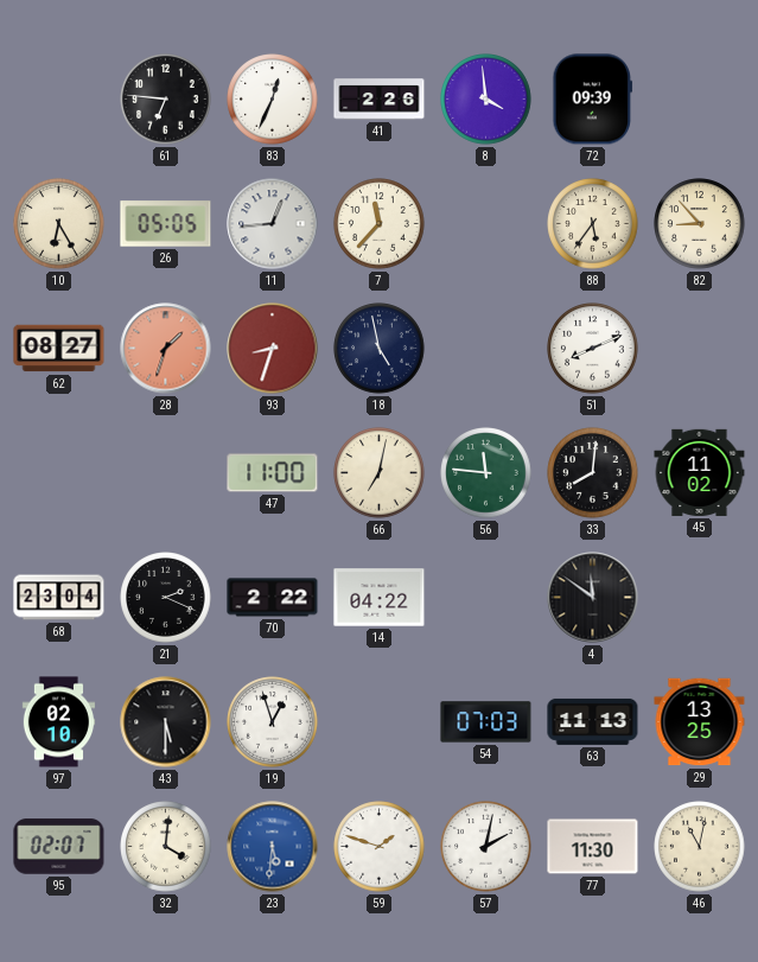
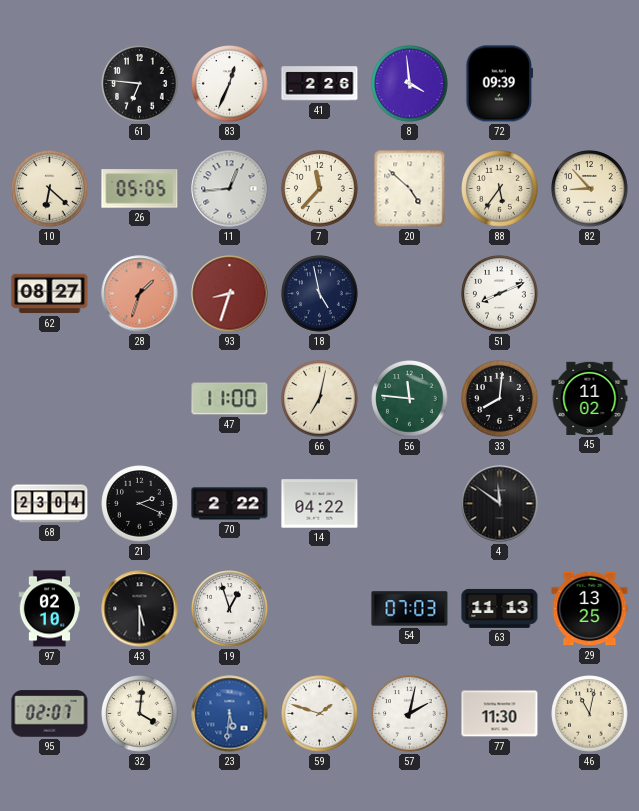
10: 6:25 -> 6:22 (50, 189)
20: none -> 4:52 (410, 189)
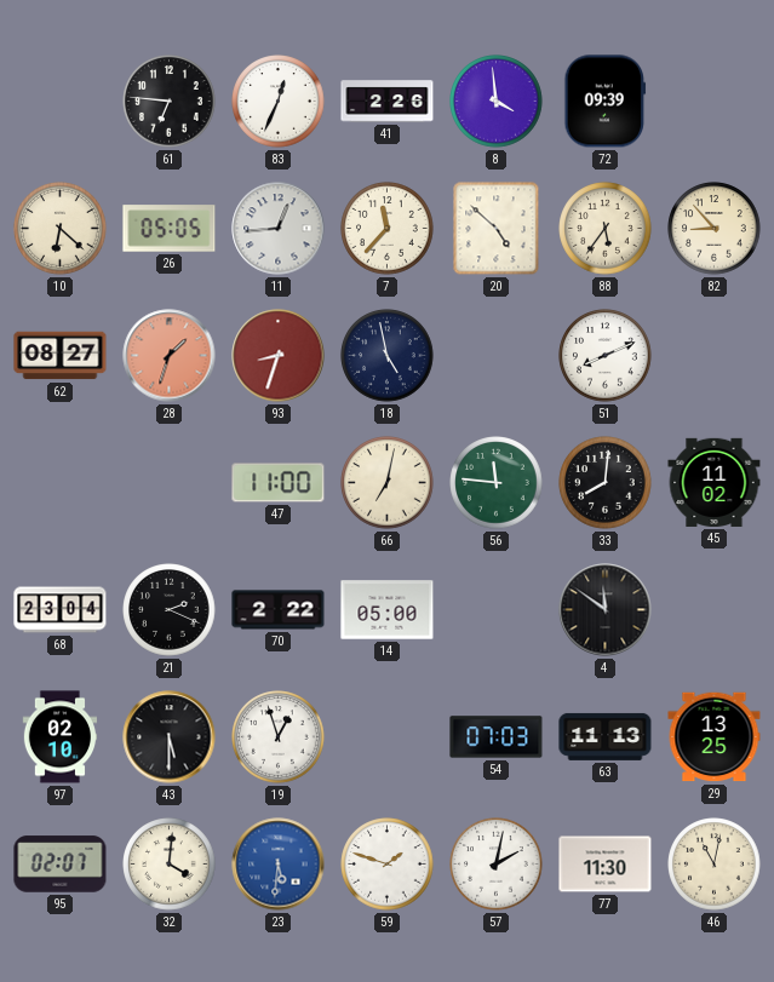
14: 04:22 -> 05:00 (388, 610)
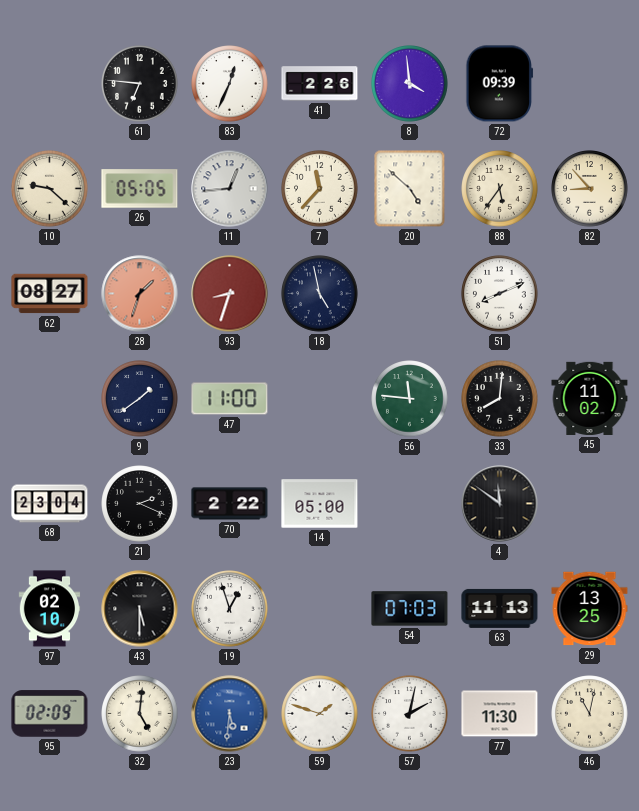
10: 6:22 -> 9:22 (50, 189)
9: none -> 1:39 (140, 399)
66: 7:02 -> none (388, 483)
95: 02:07 -> 02:09 (50, 714)
32: 4:01 -> 5:01 (140, 714)
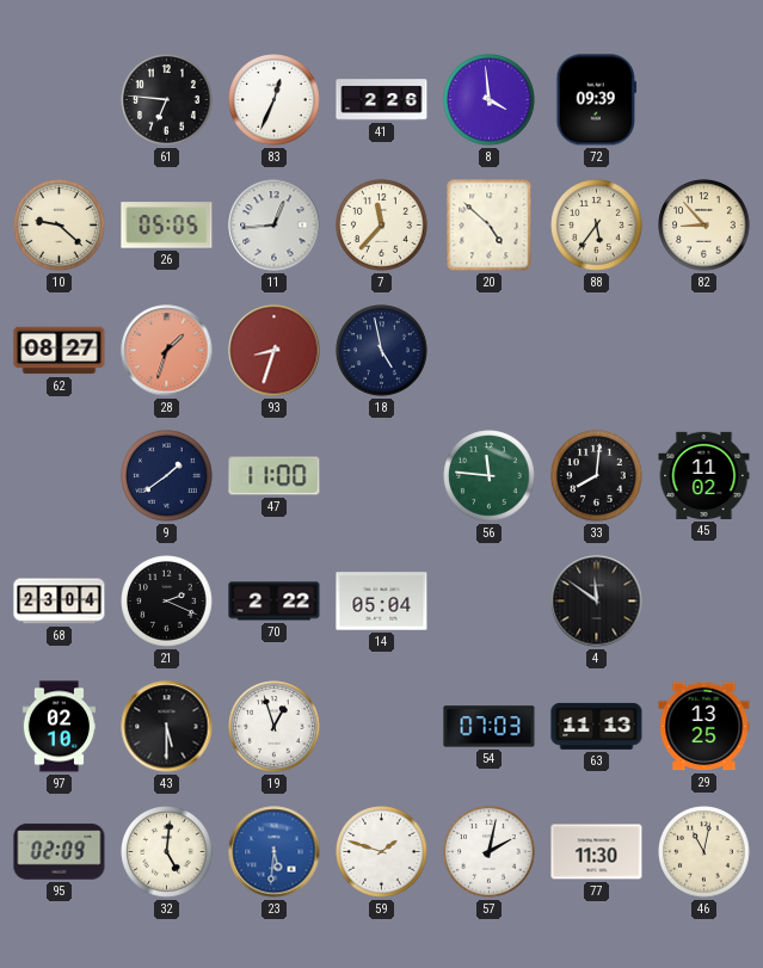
51: 8:11 -> none (500, 294)
14: 05:00 -> 05:04 (382, 602)
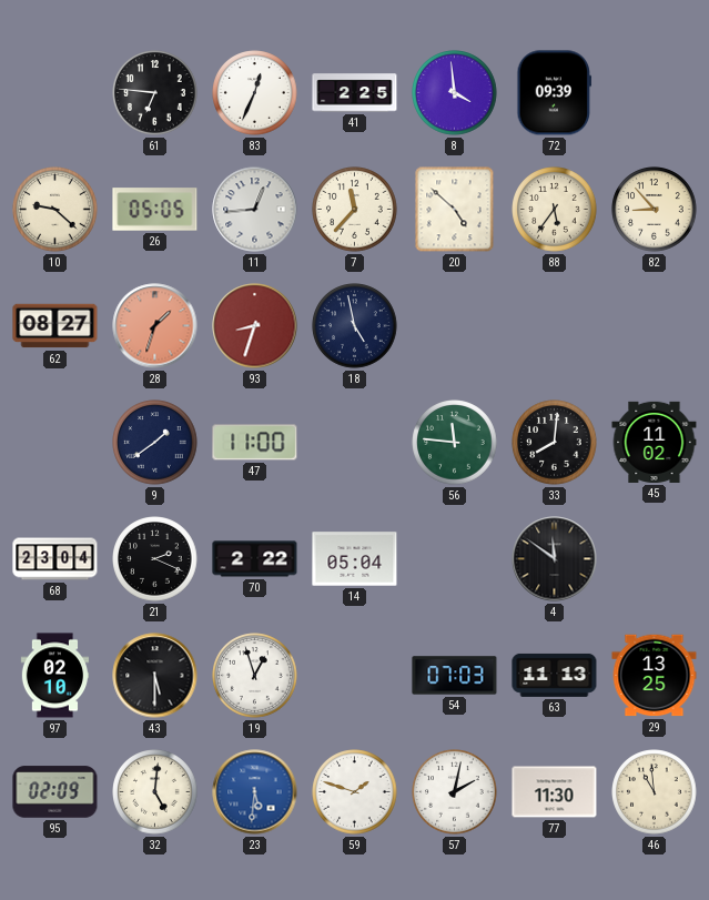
41: 2:26 -> 2:25 (355, 93)
46: 11:02 -> 10:59 (655, 792)
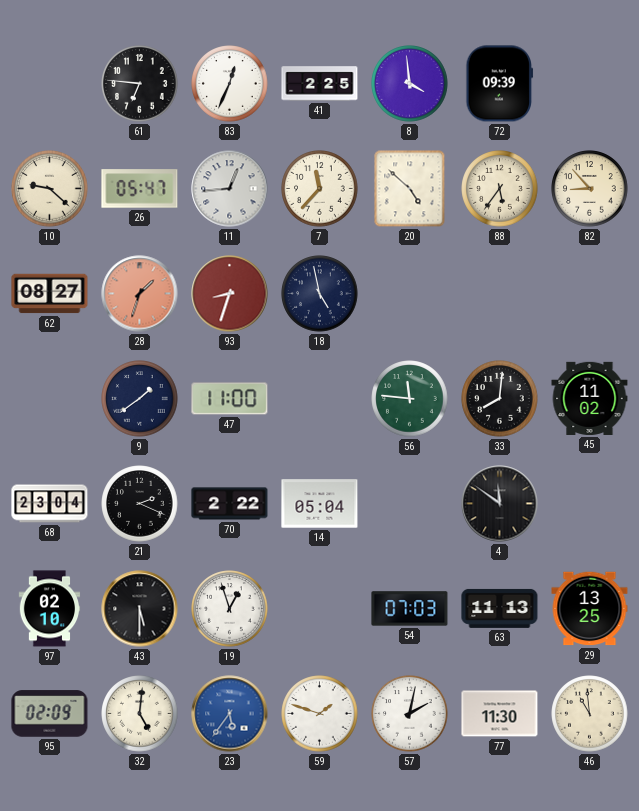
26: 05:05 -> 05:47 (140, 189)
23: 5:31 -> 5:36 (230, 714)
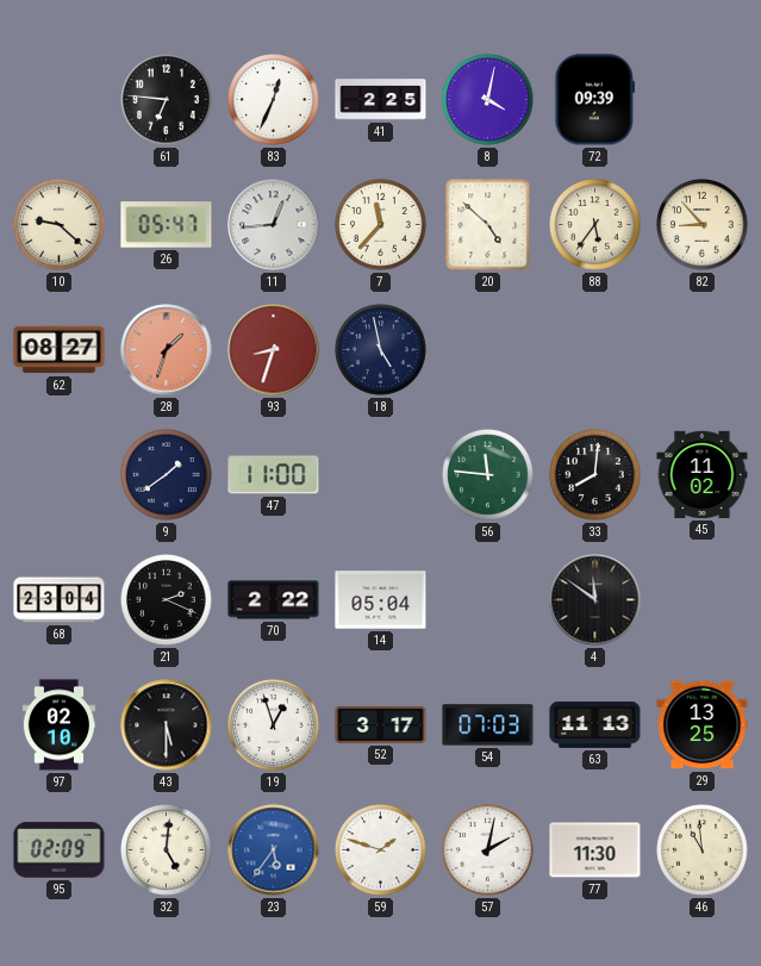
8: 3:59 -> 4:02 (488, 100)
52: none -> 3:17 (381, 724)
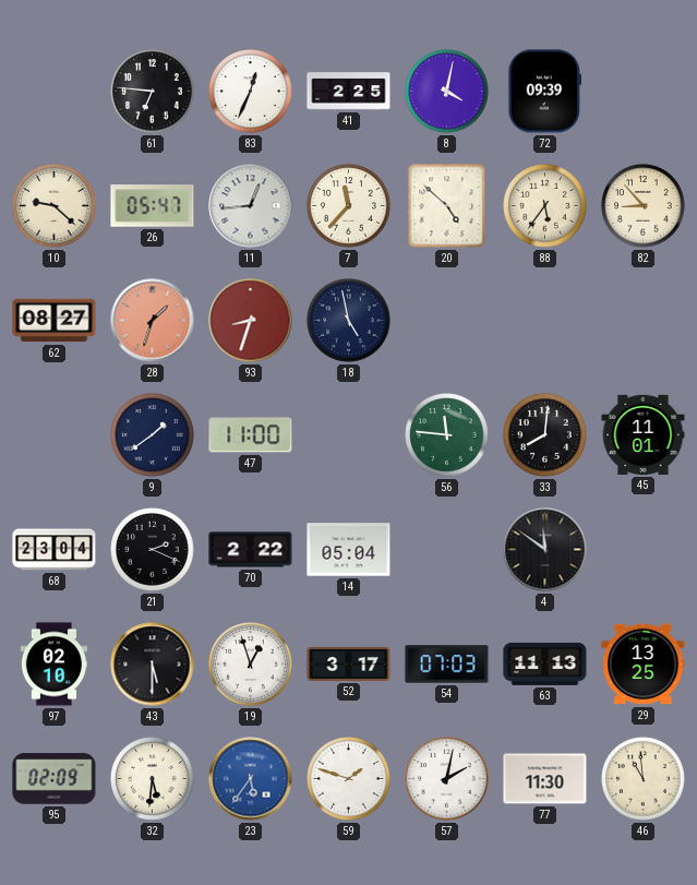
45: 11:02 -> 11:01 (644, 434)
32: 5:01 -> 5:31 (153, 779)
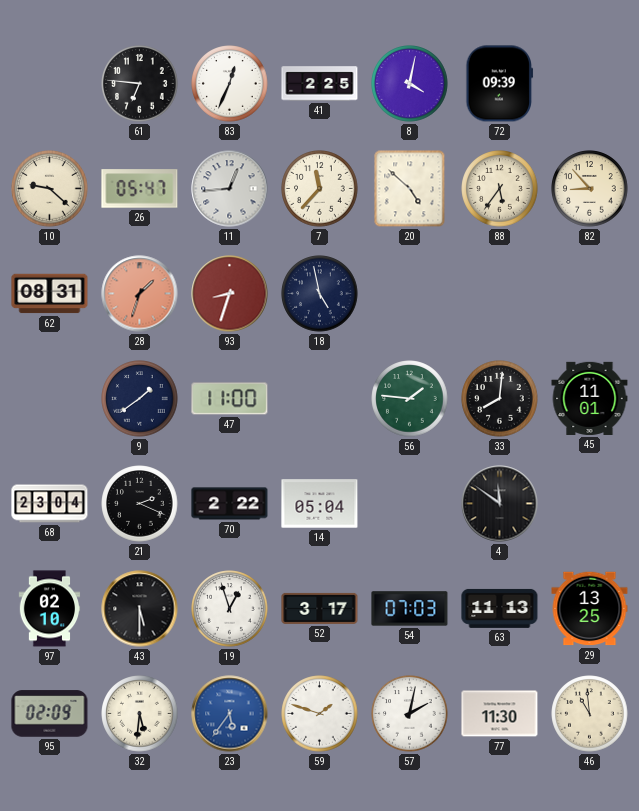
62: 08:27 -> 08:31 (50, 294)
56: 11:46 -> 1:46 (410, 399)
